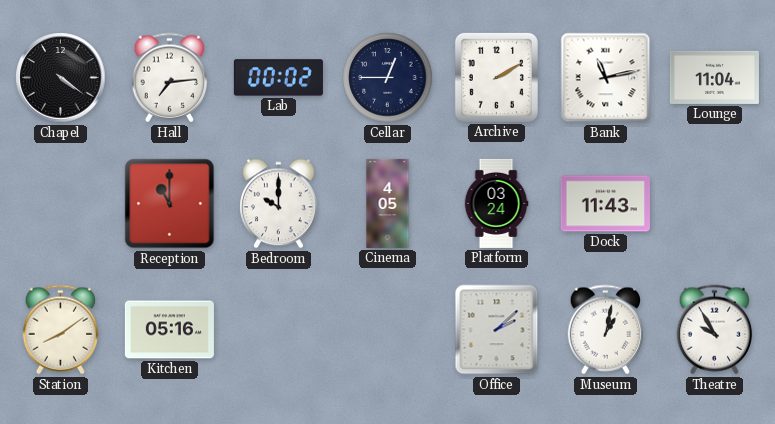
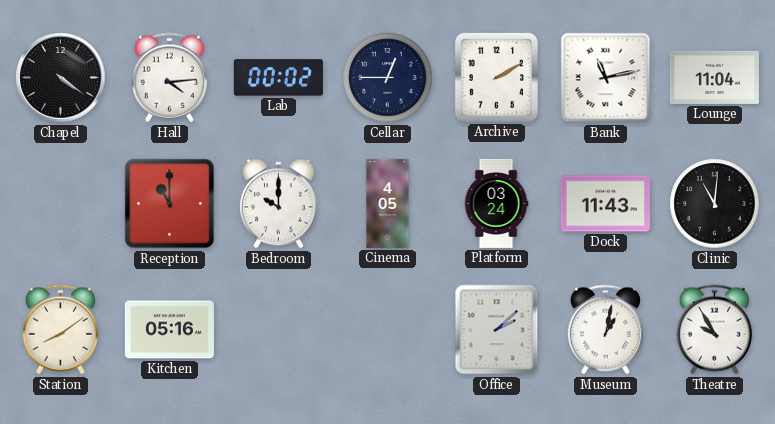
Hall: 7:14 -> 4:14 (170, 78)
Clinic: none -> 11:01 (715, 204)
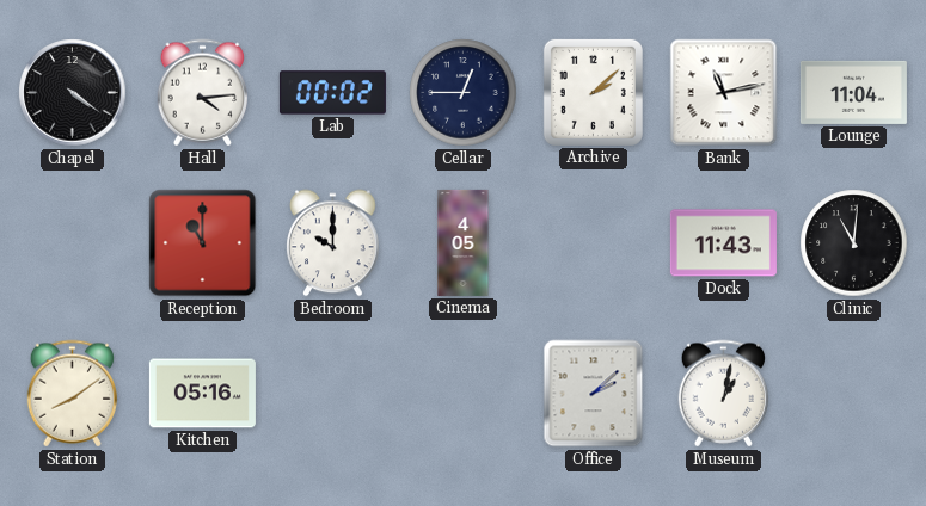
Archive: 2:10 -> 2:08 (593, 92)
Platform: 03:24 -> none (496, 203)
Theatre: 9:55 -> none (715, 330)
